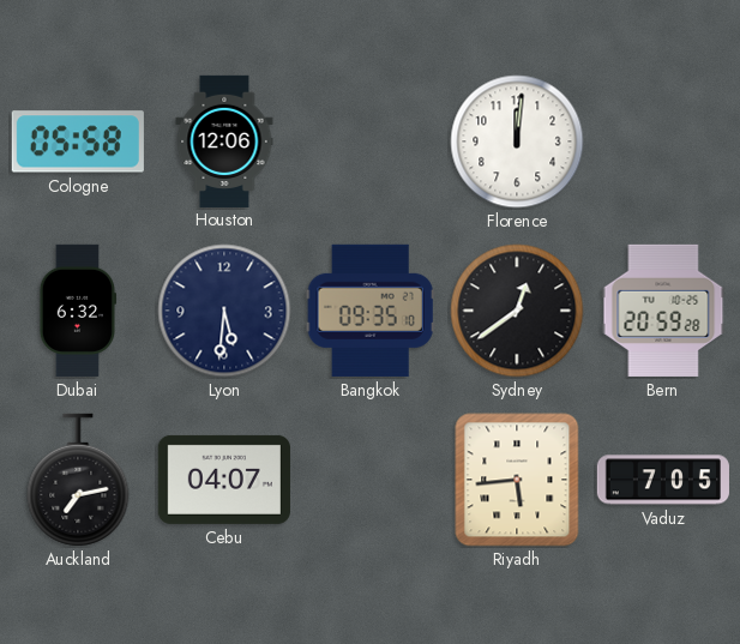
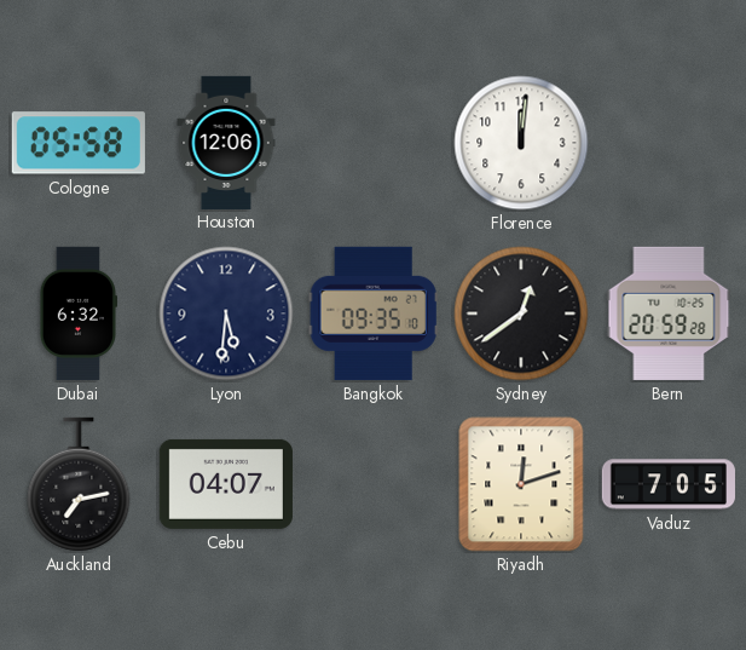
Riyadh: 5:44 -> 12:12 (521, 484)
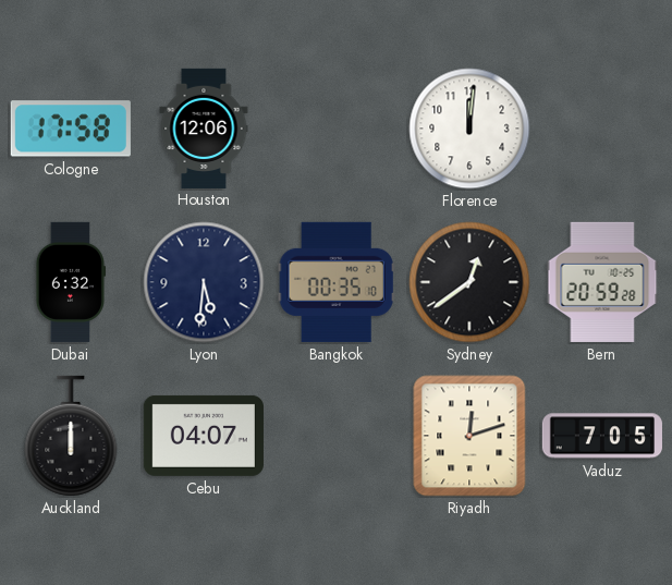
Cologne: 05:58 -> 17:58 (71, 129)
Bangkok: 09:35 -> 00:35 (337, 282)
Auckland: 7:13 -> 12:00 (71, 436)
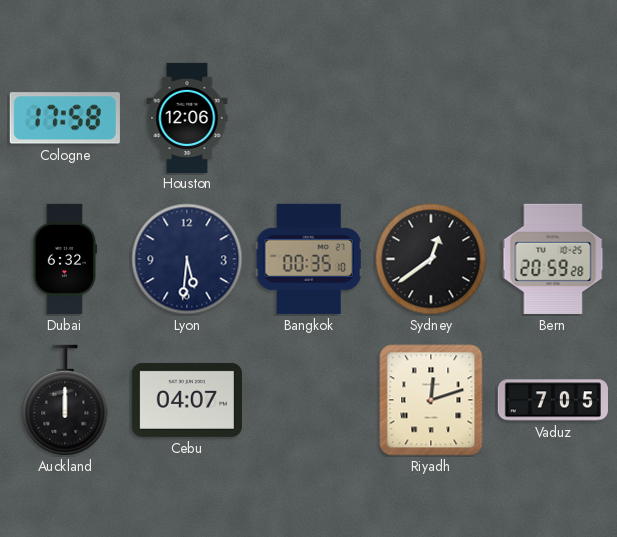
Florence: 12:01 -> none (469, 129)
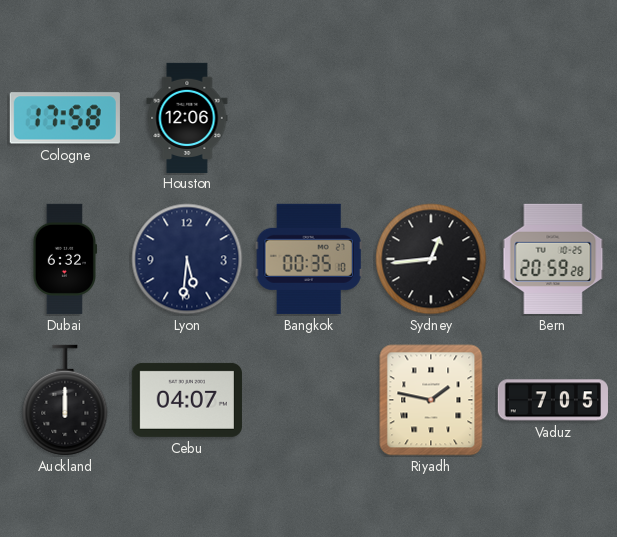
Sydney: 12:39 -> 12:44 (431, 259)
Riyadh: 12:12 -> 1:47 (431, 400)
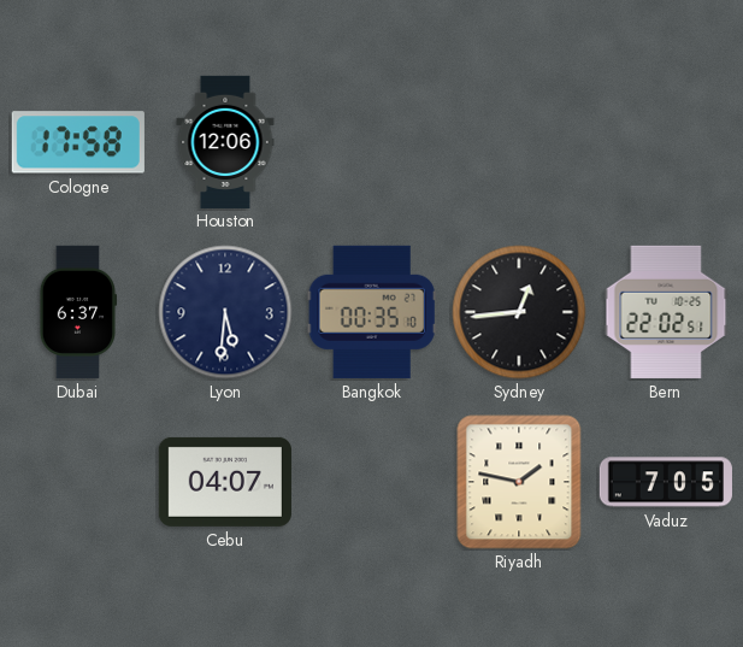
Dubai: 6:32 -> 6:37 (78, 312)
Bern: 20:59 -> 22:02 (666, 312)
Auckland: 12:00 -> none (65, 400)
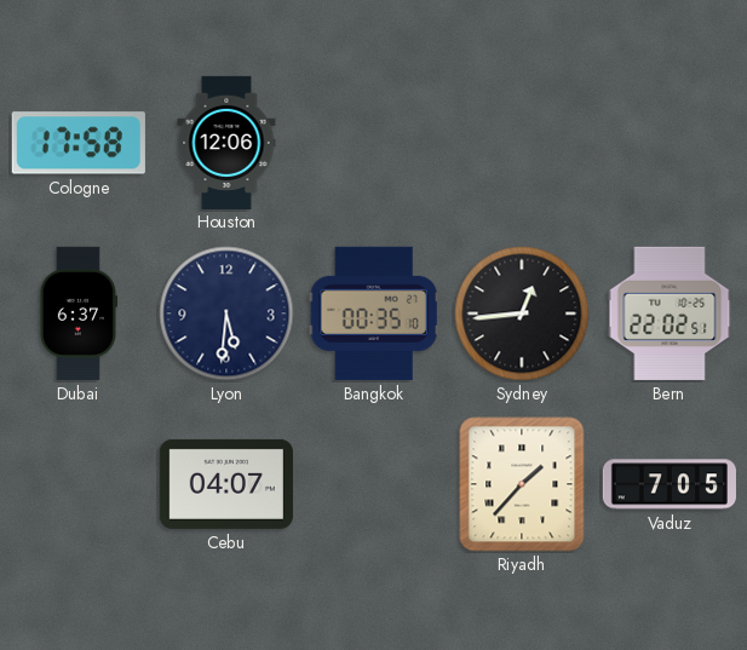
Riyadh: 1:47 -> 1:37 (522, 484)
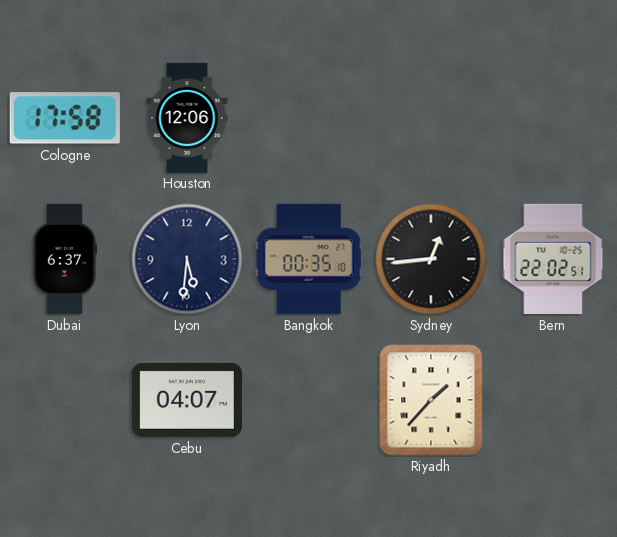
Vaduz: 7:05 -> none (670, 484)
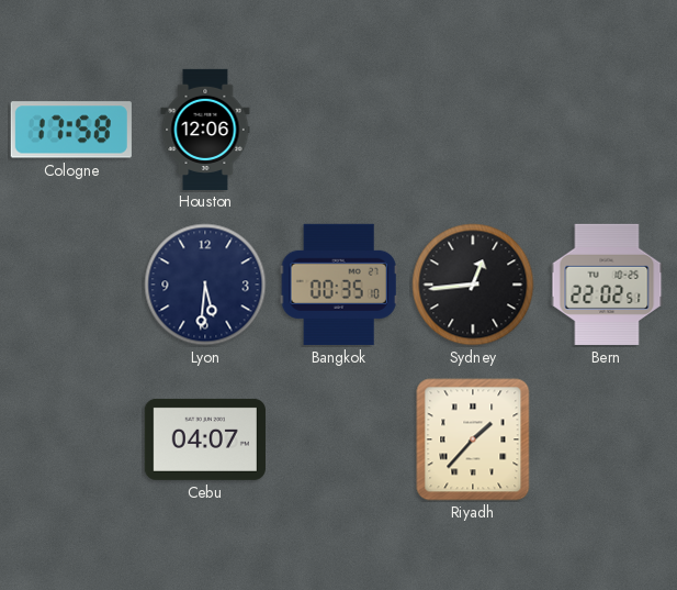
Dubai: 6:37 -> none (65, 259)
